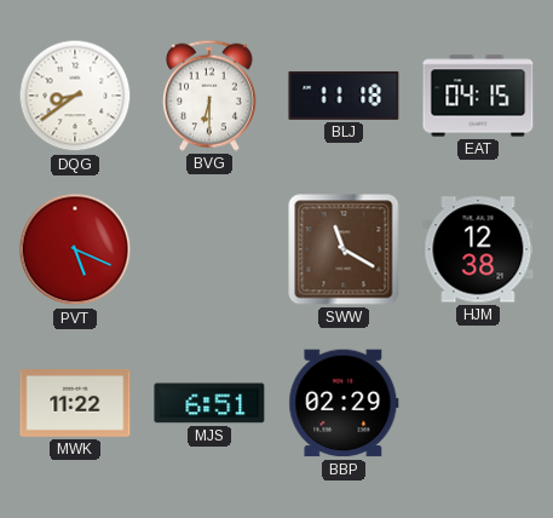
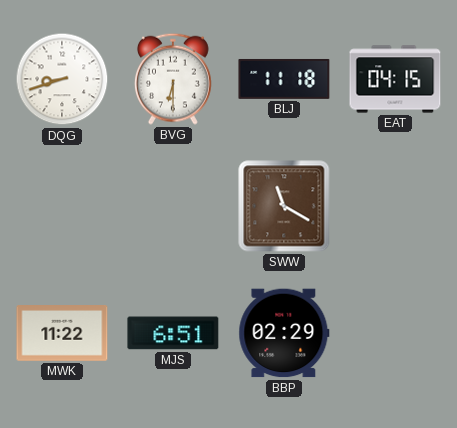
DQG: 8:39 -> 8:42 (62, 79)
PVT: 5:19 -> none (75, 249)
HJM: 12:38 -> none (478, 249)
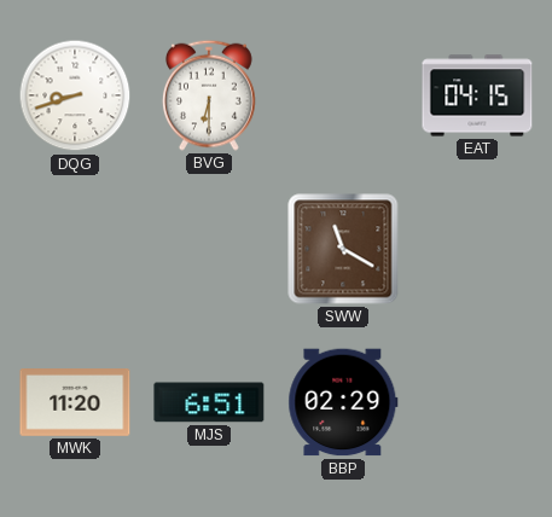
BLJ: 11:18 -> none (284, 79)
MWK: 11:22 -> 11:20 (75, 403)
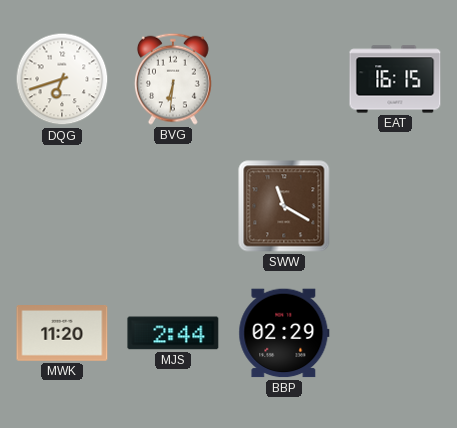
DQG: 8:42 -> 6:42 (62, 79)
BVG: 6:30 -> 6:31 (173, 79)
EAT: 04:15 -> 16:15 (395, 79)
MJS: 6:51 -> 2:44 (173, 333)
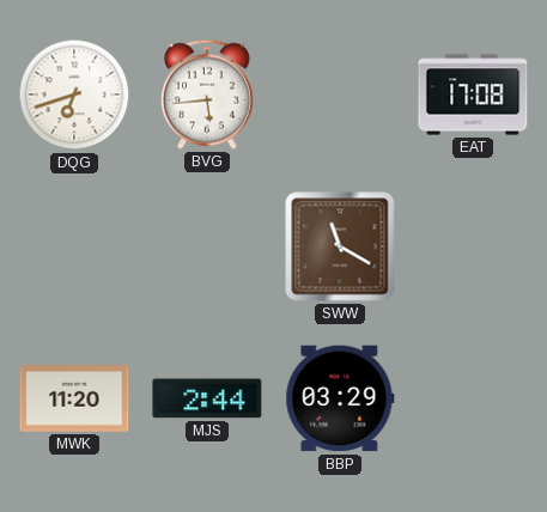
BVG: 6:31 -> 5:44 (207, 95)
EAT: 16:15 -> 17:08 (473, 95)
BBP: 02:29 -> 03:29 (340, 398)
